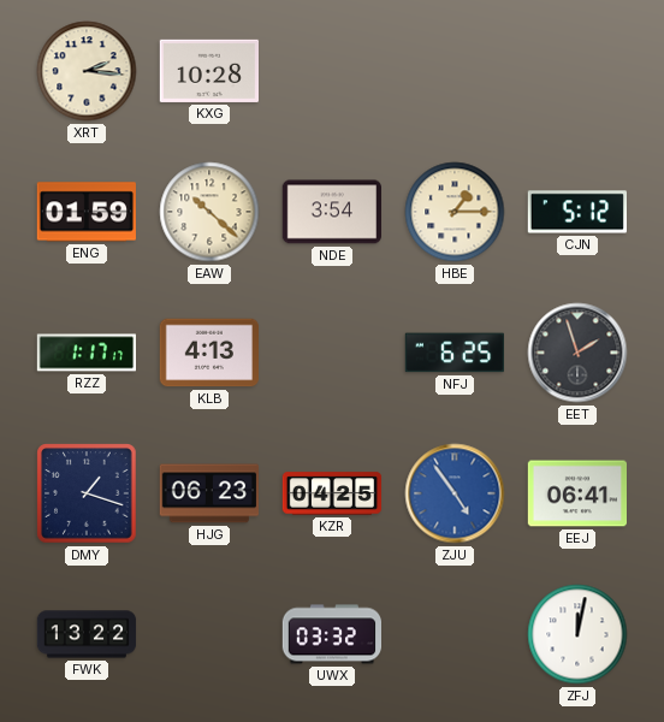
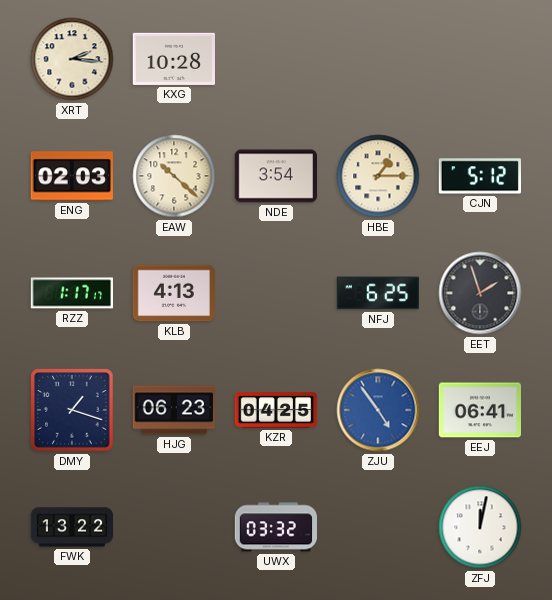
ENG: 01:59 -> 02:03 (72, 176)
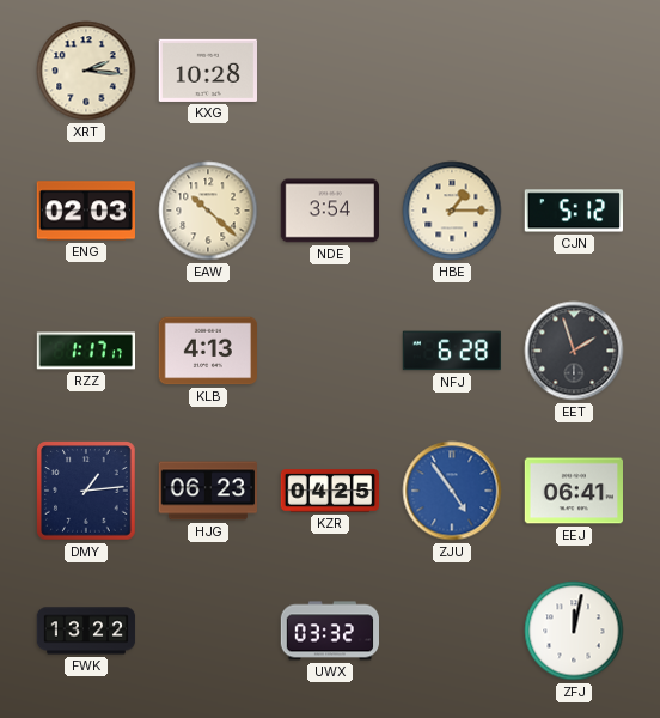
NFJ: 6:25 -> 6:28 (451, 351)
DMY: 1:18 -> 1:14 (86, 491)
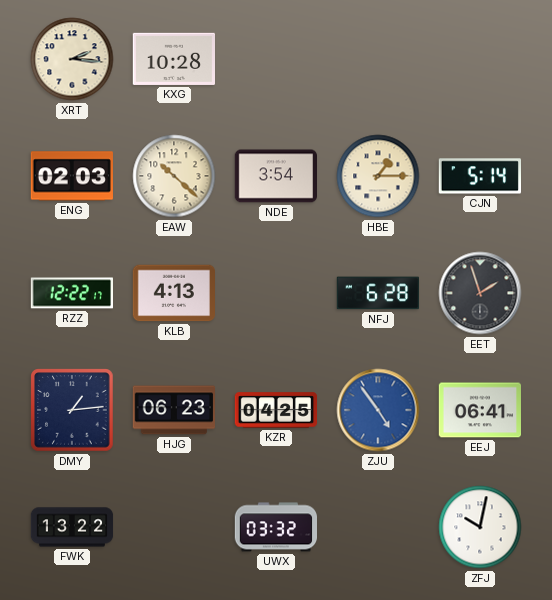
CJN: 5:12 -> 5:14 (479, 176)
RZZ: 1:17 -> 12:22 (71, 293)
ZFJ: 12:02 -> 10:02 (480, 527)
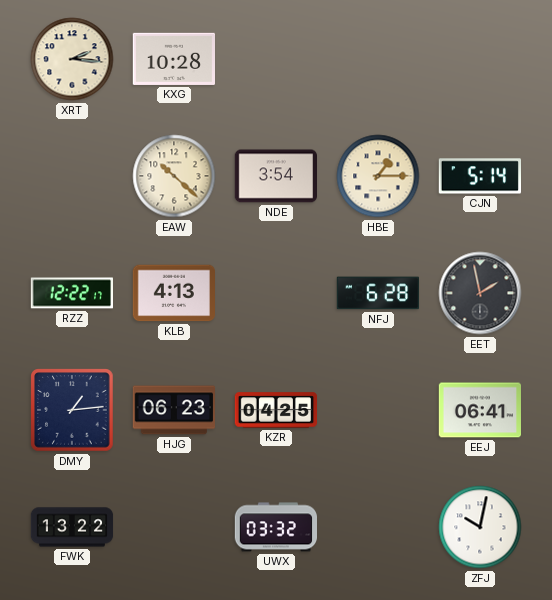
ENG: 02:03 -> none (72, 176)
EET: 1:57 -> 1:58 (480, 293)
ZJU: 4:54 -> none (378, 410)
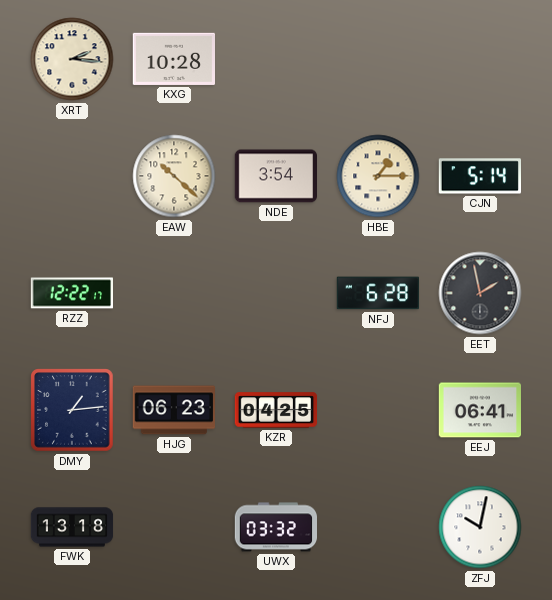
KLB: 4:13 -> none (173, 293)
FWK: 13:22 -> 13:18 (72, 527)
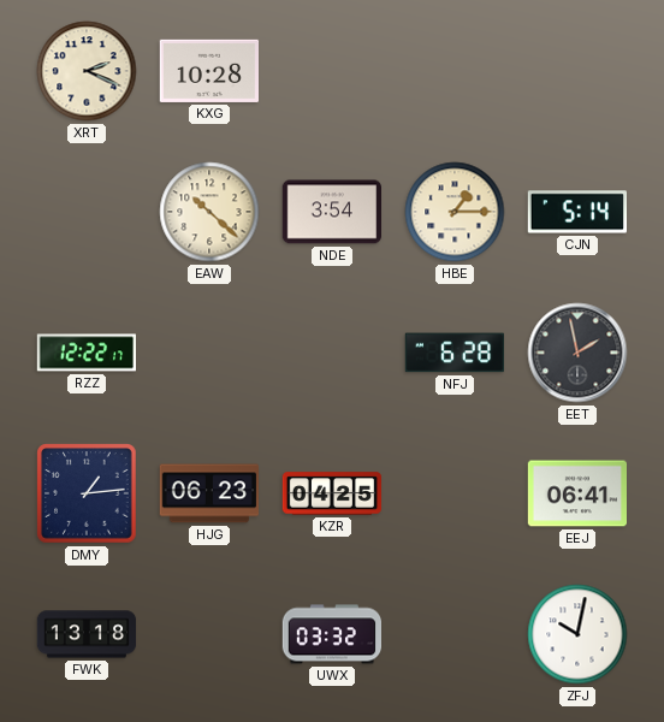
XRT: 2:16 -> 2:19 (87, 71)
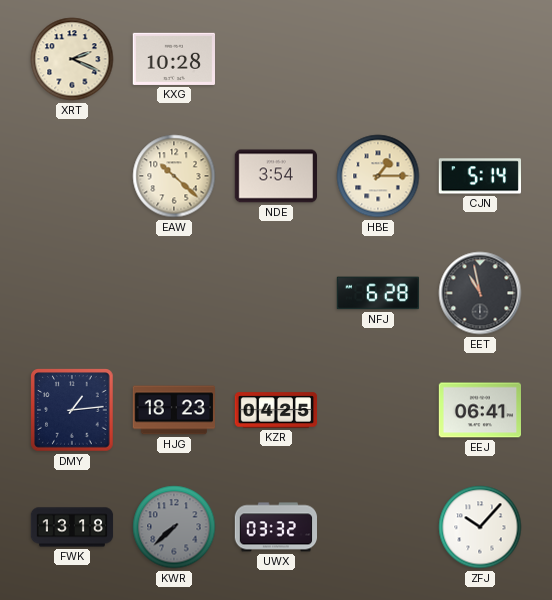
RZZ: 12:22 -> none (85, 353)
EET: 1:58 -> 10:58 (480, 293)
HJG: 06:23 -> 18:23 (173, 410)
KWR: none -> 7:38 (174, 527)
ZFJ: 10:02 -> 10:07 (480, 527)
